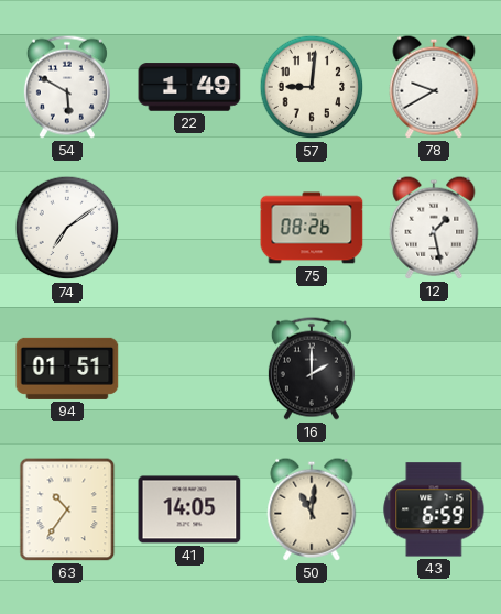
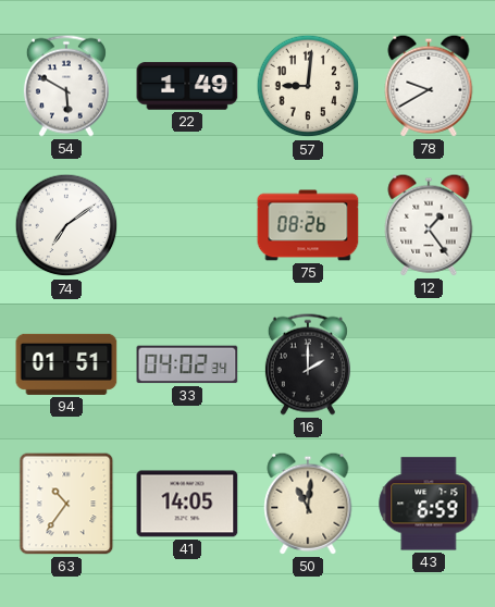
12: 1:28 -> 1:24 (429, 225)
33: none -> 04:02 (187, 364)
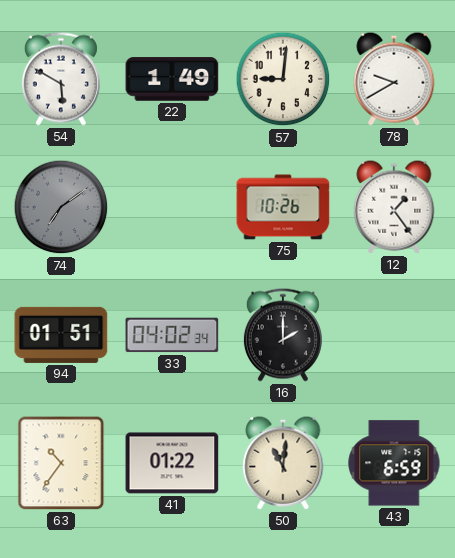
74 dial: white -> grey (61, 207)
75: 08:26 -> 10:26 (283, 207)
41: 14:05 -> 01:22 (172, 463)
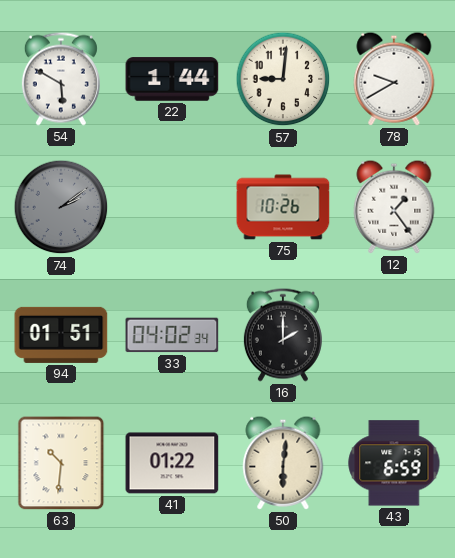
22: 1:49 -> 1:44 (172, 79)
74: 7:09 -> 2:09 (61, 207)
63: 10:36 -> 10:31 (61, 463)
50: 11:01 -> 6:01 (283, 463)
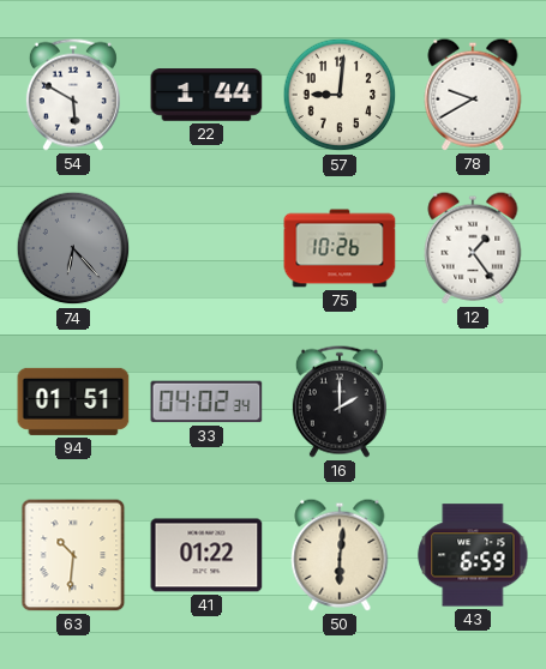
74: 2:09 -> 6:23 (73, 248)
